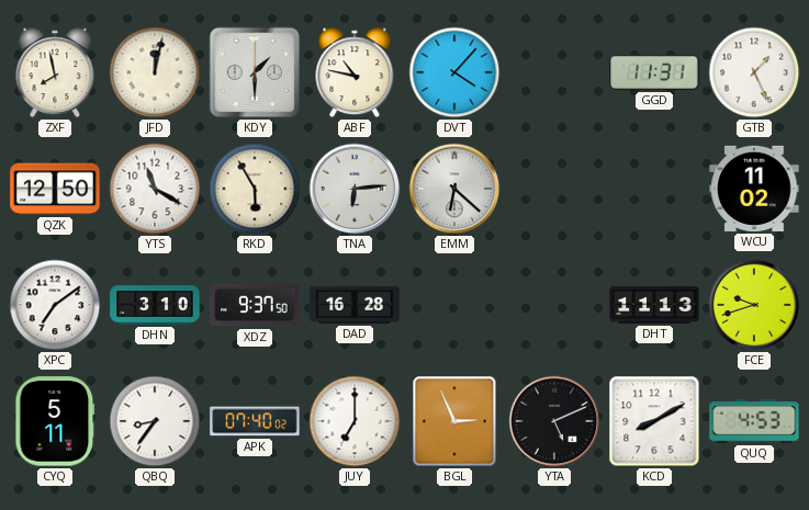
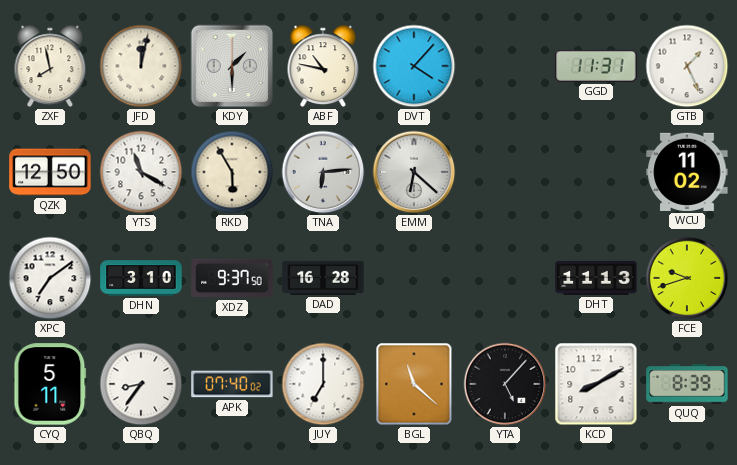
BGL: 2:56 -> 11:22 (414, 384)
YTA: 5:11 -> 5:07 (505, 384)
QUQ: 4:53 -> 8:39 (687, 384)
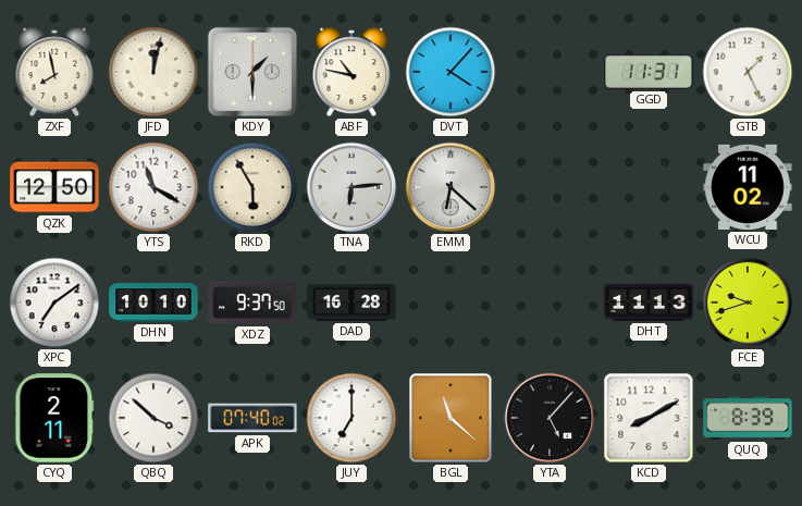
DHN: 3:10 -> 10:10 (153, 303)
CYQ: 5:11 -> 2:11 (54, 418)
QBQ: 8:36 -> 3:52 (153, 418)
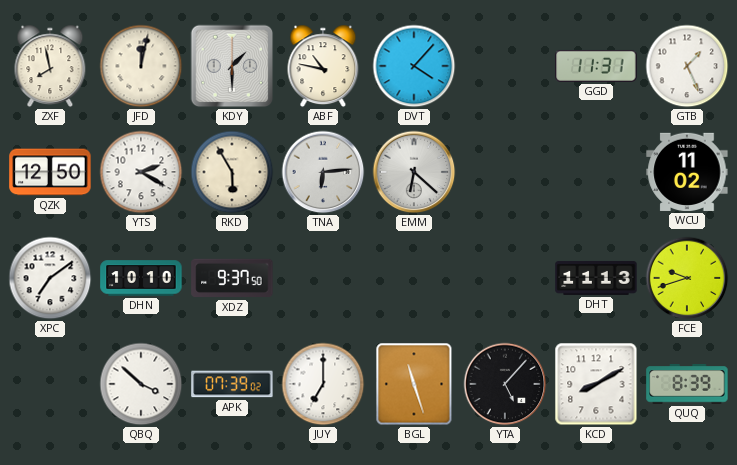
YTS: 11:20 -> 2:20 (141, 172)
DAD: 16:28 -> none (351, 303)
CYQ: 2:11 -> none (54, 418)
APK: 07:40 -> 07:39 (232, 384)
BGL: 11:22 -> 11:27 (414, 384)
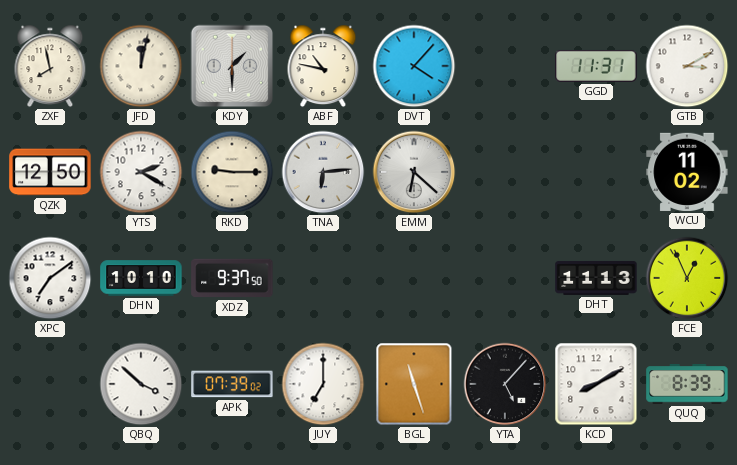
GTB: 1:26 -> 3:10 (687, 66)
RKD: 5:55 -> 9:15 (232, 172)
FCE: 9:42 -> 12:56 (687, 278)
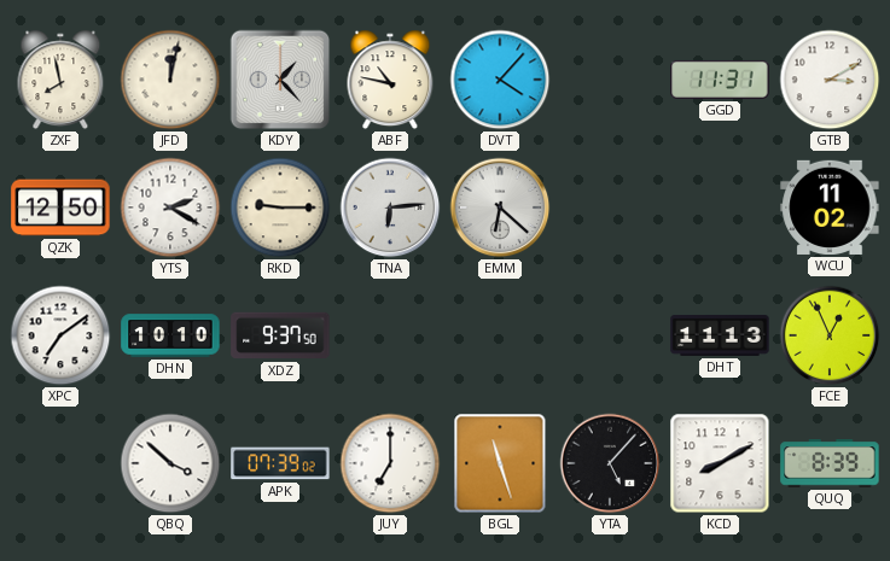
KDY: 1:30 -> 1:23 (280, 80)
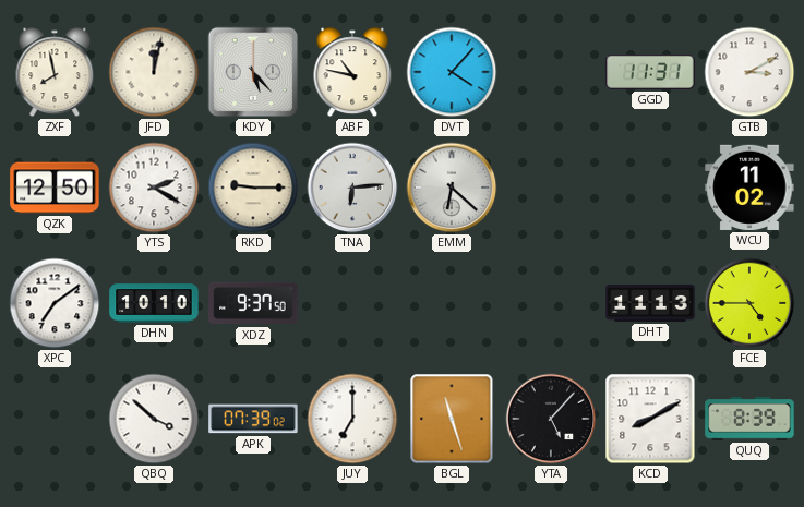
KDY: 1:23 -> 5:23 (253, 72)
FCE: 12:56 -> 4:45 (749, 303)
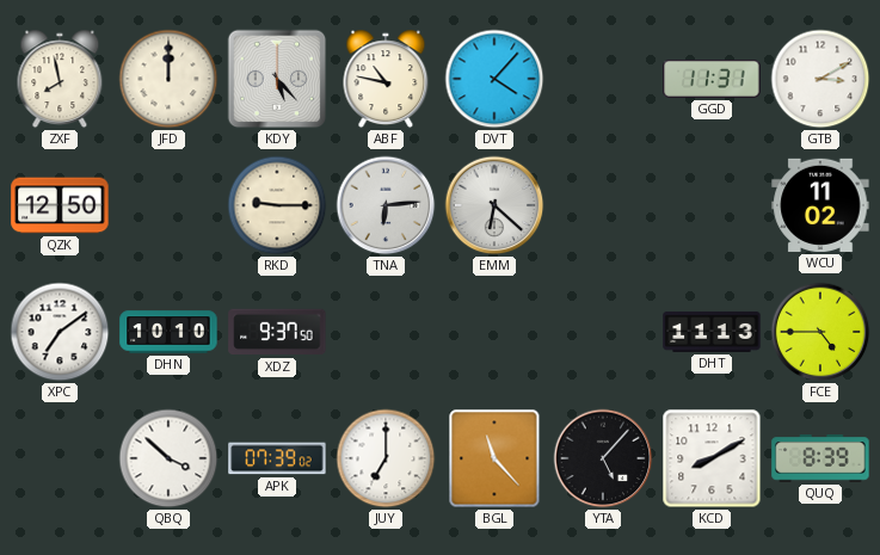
JFD: 12:02 -> 12:00 (168, 79)
YTS: 2:20 -> none (154, 188)
BGL: 11:27 -> 11:23 (494, 458)
